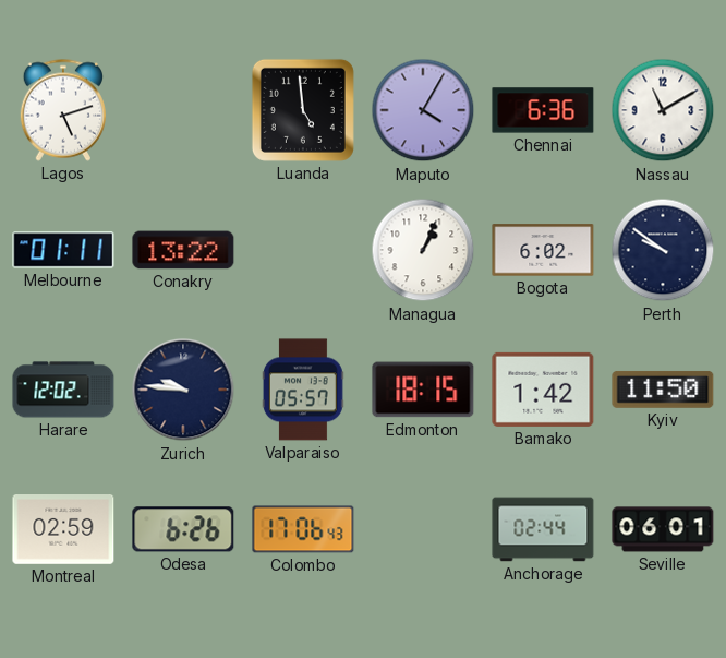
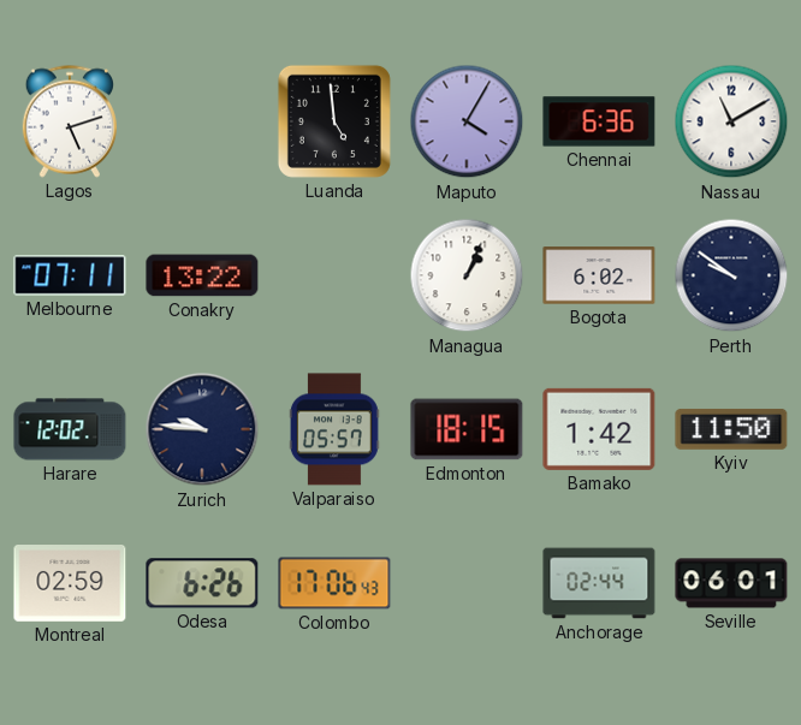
Melbourne: 01:11 -> 07:11 (70, 275)
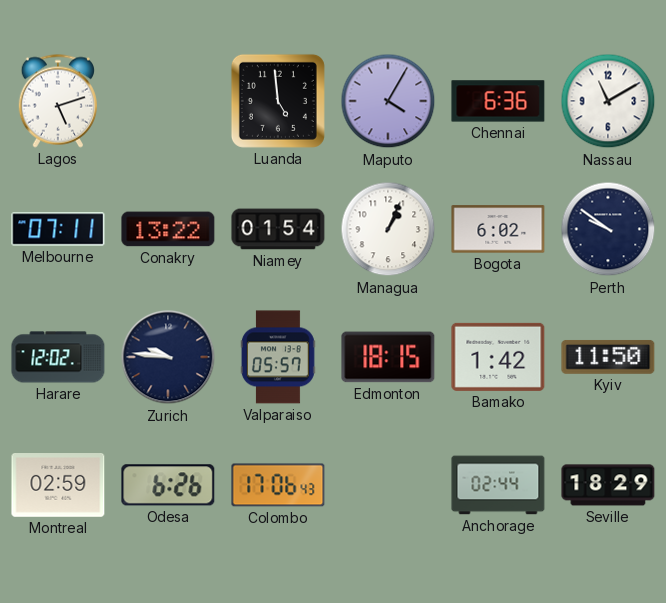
Niamey: none -> 01:54 (278, 229)
Seville: 06:01 -> 18:29 (608, 485)
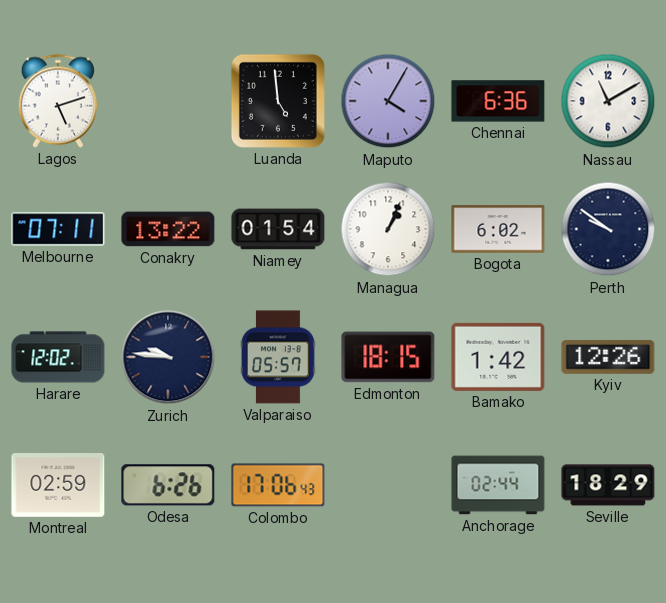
Kyiv: 11:50 -> 12:26 (608, 357)
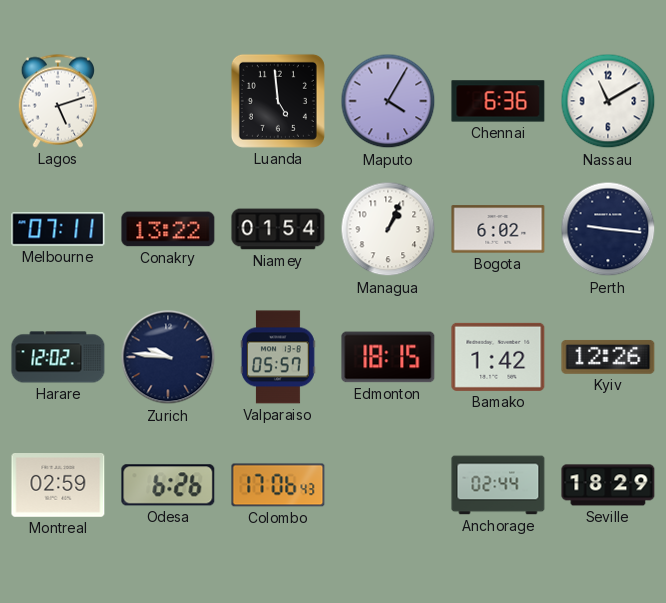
Perth: 9:51 -> 9:16 (608, 229)
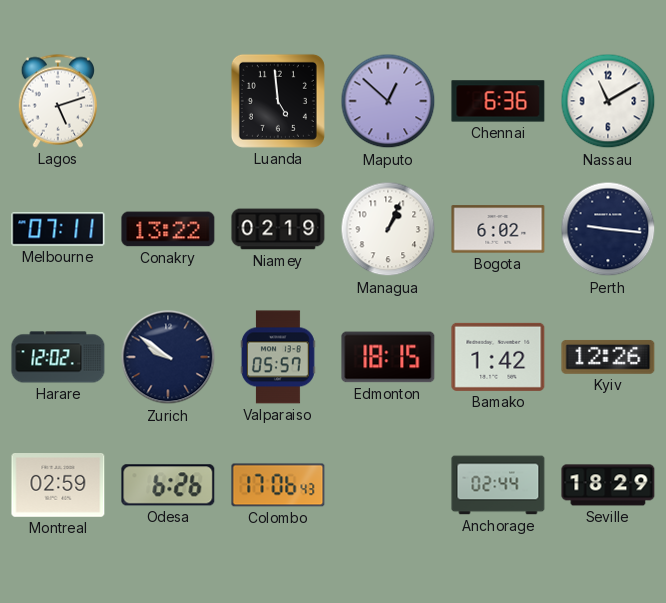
Maputo: 4:05 -> 12:52 (388, 101)
Niamey: 01:54 -> 02:19 (278, 229)
Zurich: 9:46 -> 9:51 (168, 357)
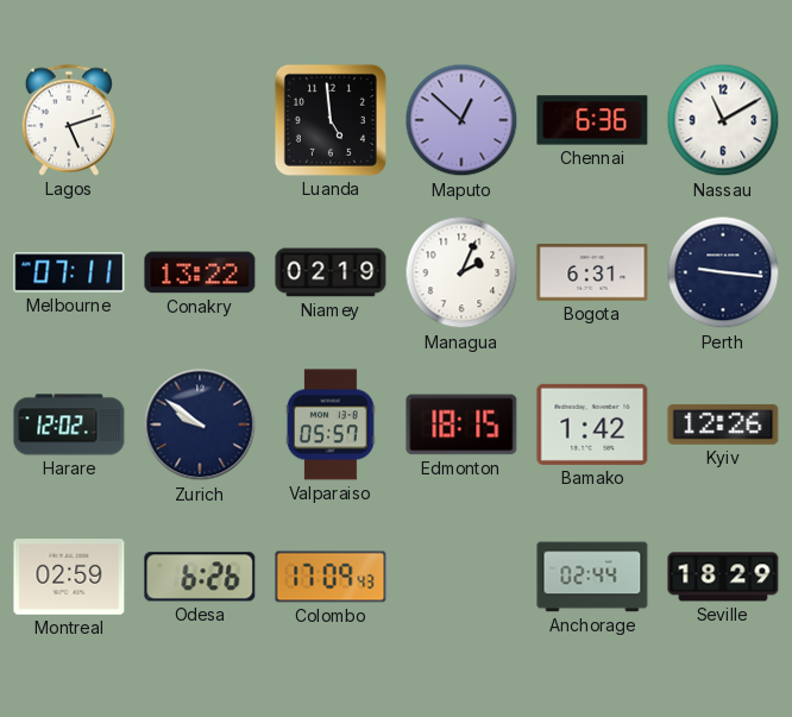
Managua: 1:04 -> 2:04 (461, 272)
Bogota: 6:02 -> 6:31 (592, 272)
Colombo: 17:06 -> 17:09 (331, 577)
